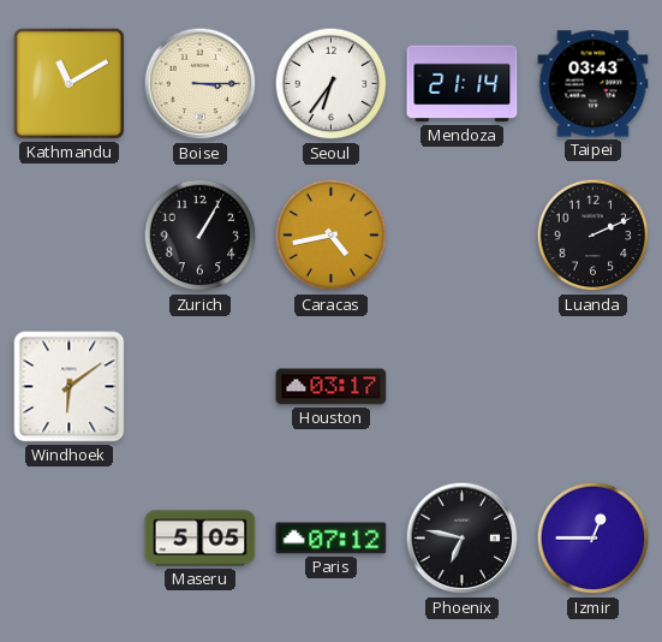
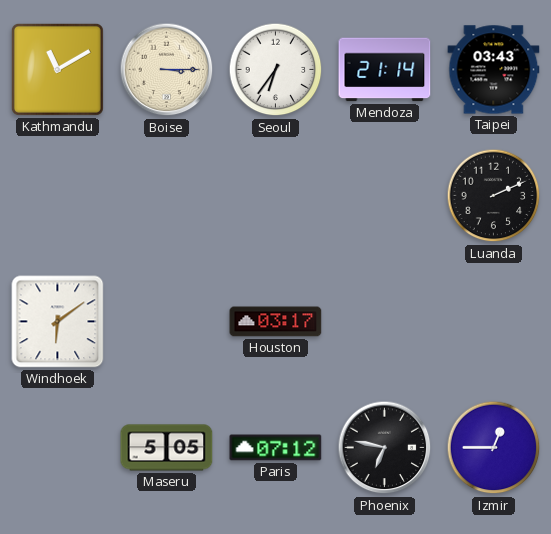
Zurich: 1:05 -> none (201, 236)
Caracas: 4:43 -> none (332, 236)
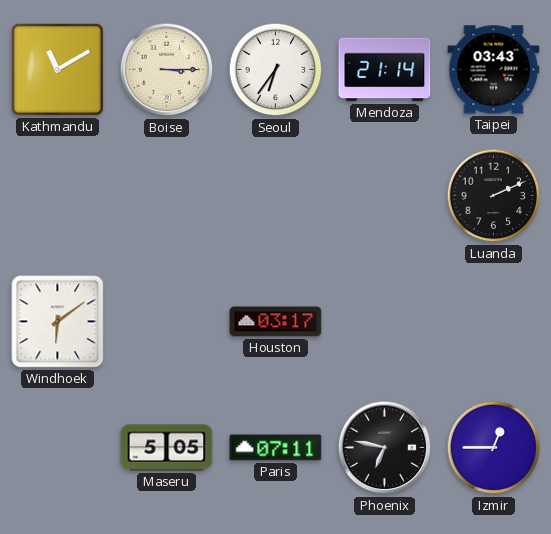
Paris: 07:12 -> 07:11 (276, 448)
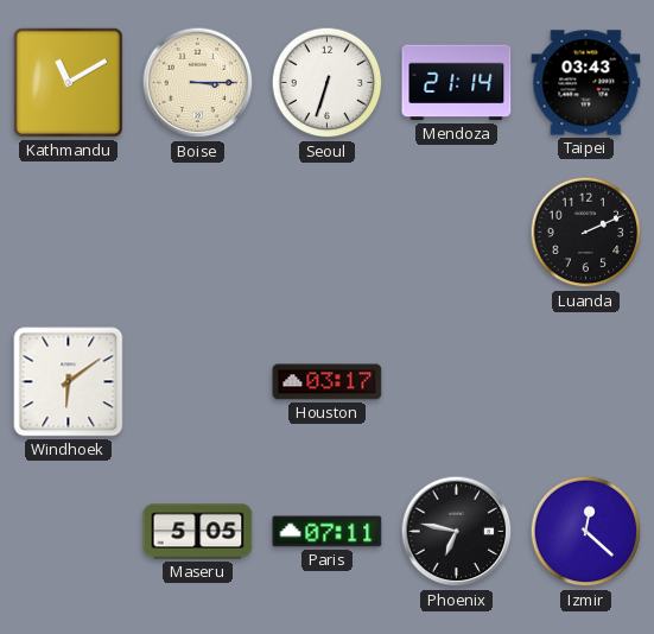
Seoul: 6:36 -> 6:33 (328, 83)
Izmir: 12:45 -> 12:22 (586, 532)
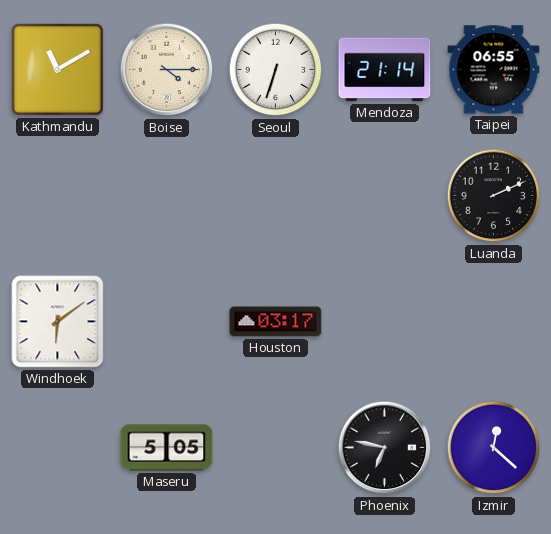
Boise: 3:15 -> 4:15 (167, 70)
Taipei: 03:43 -> 06:55 (494, 70)
Paris: 07:11 -> none (328, 532)
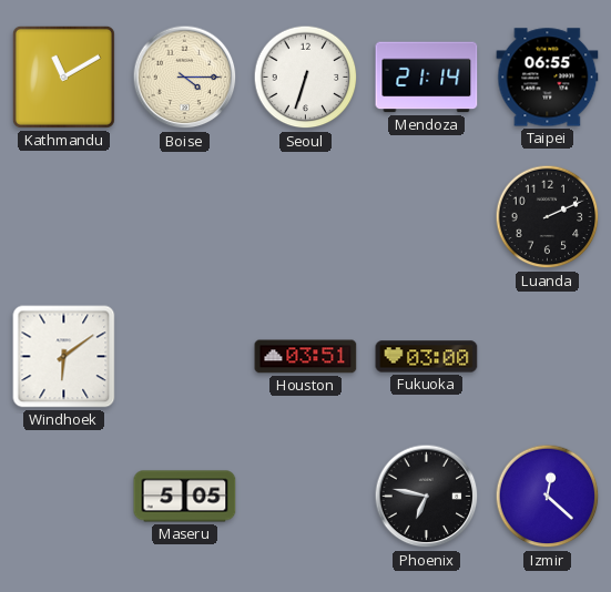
Houston: 03:17 -> 03:51 (306, 357)
Fukuoka: none -> 03:00 (427, 357)
